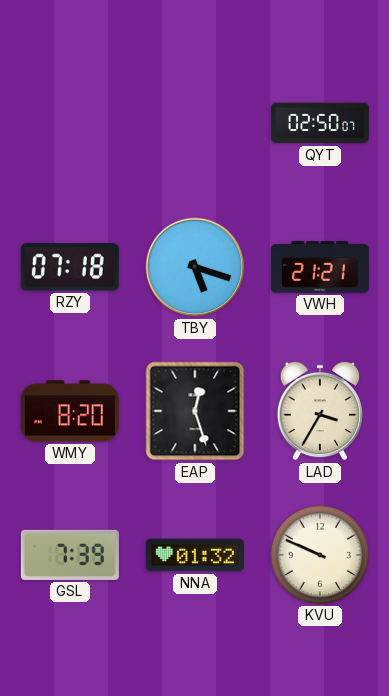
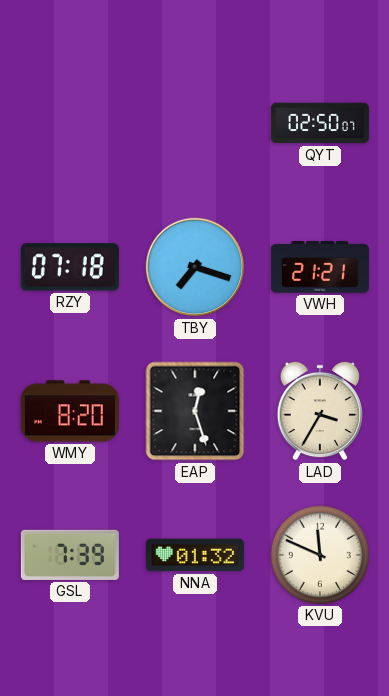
TBY: 5:18 -> 7:18 (195, 267)
KVU: 9:49 -> 11:49 (320, 555)
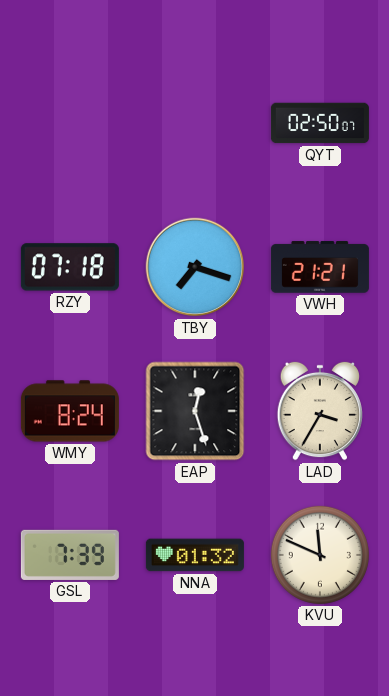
WMY: 8:20 -> 8:24 (70, 411)
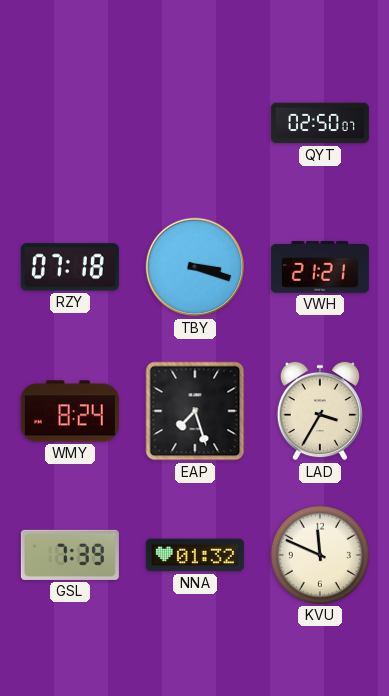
TBY: 7:18 -> 3:18 (195, 267)
EAP: 12:27 -> 7:27 (195, 411)
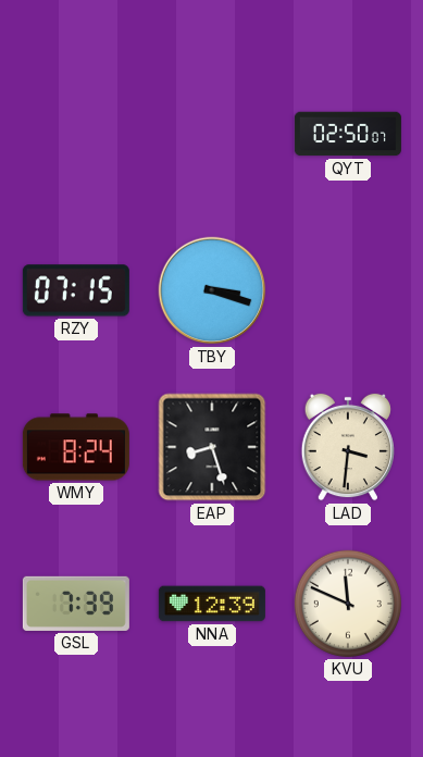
RZY: 07:18 -> 07:15 (76, 290)
VWH: 21:21 -> none (320, 267)
EAP: 7:27 -> 8:27 (212, 447)
LAD: 3:35 -> 3:31 (348, 447)
NNA: 01:32 -> 12:39 (212, 604)
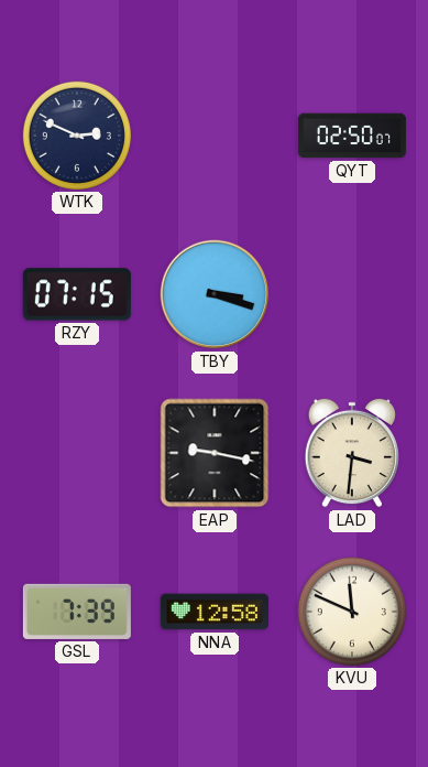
WTK: none -> 2:49 (77, 136)
WMY: 8:24 -> none (76, 447)
EAP: 8:27 -> 9:17 (215, 453)
NNA: 12:39 -> 12:58 (215, 612)
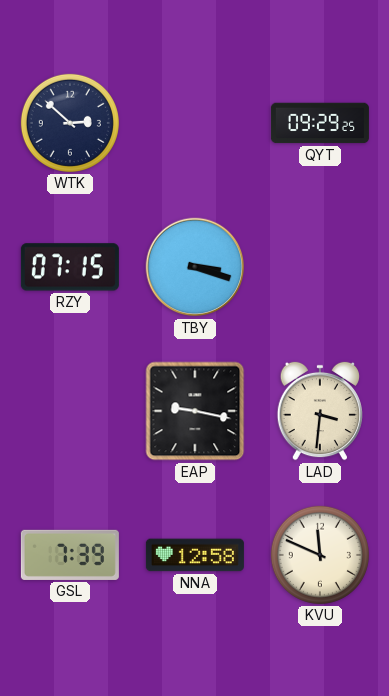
WTK: 2:49 -> 2:52 (70, 123)
QYT: 02:50 -> 09:29 (320, 123)
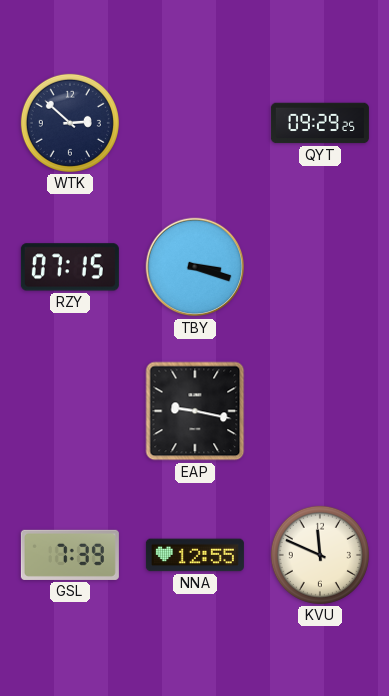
LAD: 3:31 -> none (320, 411)
NNA: 12:58 -> 12:55 (195, 555)
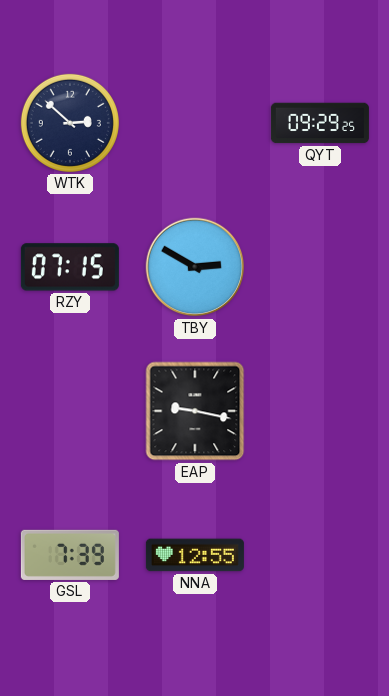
TBY: 3:18 -> 2:50 (195, 267)
KVU: 11:49 -> none (320, 555)
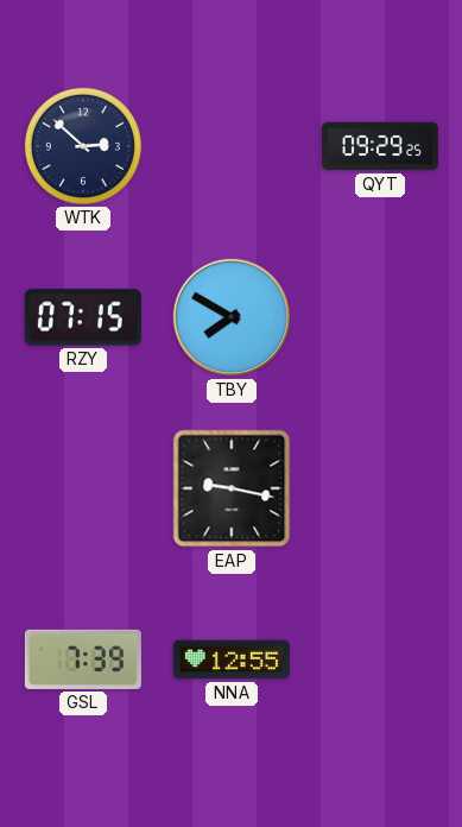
TBY: 2:50 -> 7:50 (232, 317)
